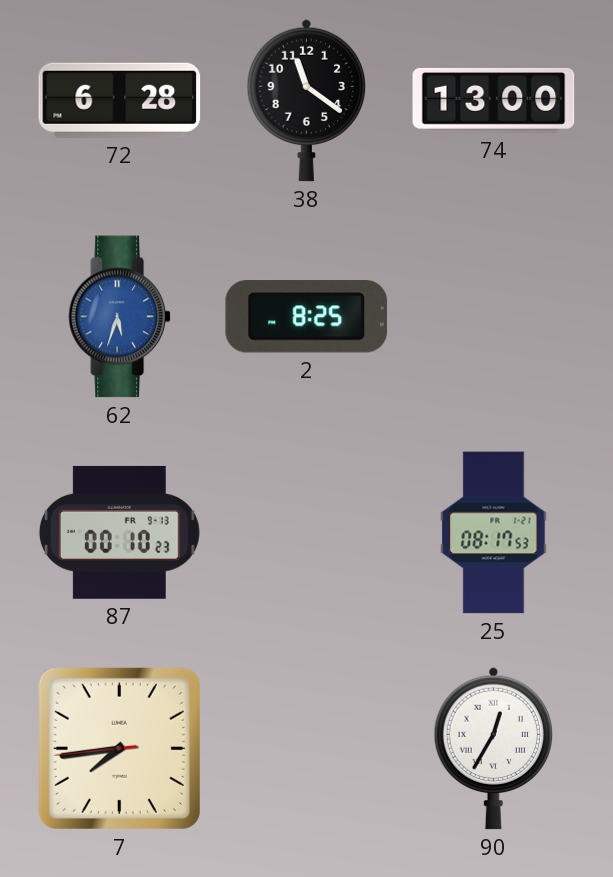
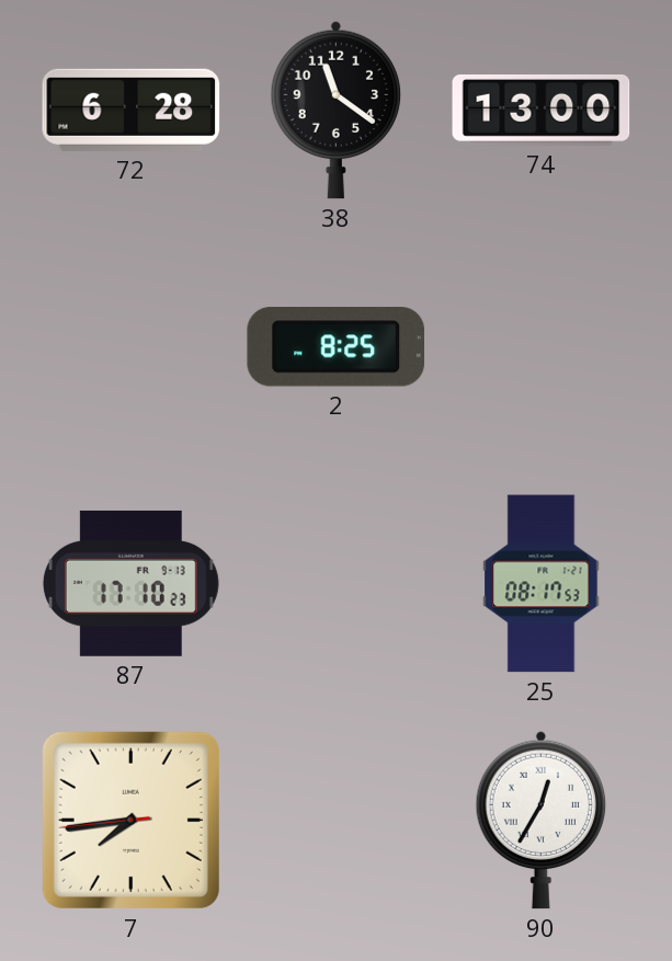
62: 5:33 -> none (119, 317)
87: 00:10 -> 17:10 (130, 583)
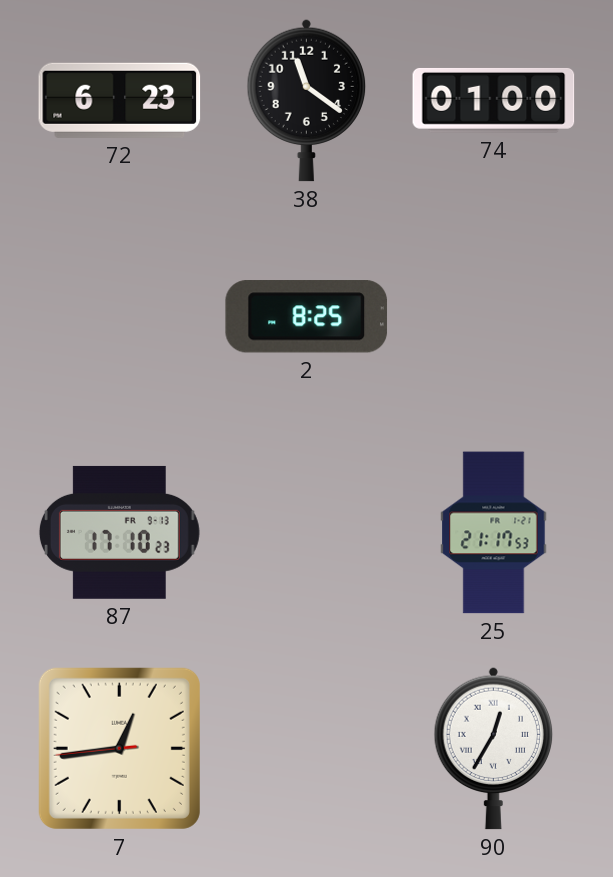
72: 6:28 -> 6:23 (120, 100)
74: 13:00 -> 01:00 (494, 100)
25: 08:17 -> 21:17 (494, 533)
7: 7:43 -> 12:43 (119, 748)
